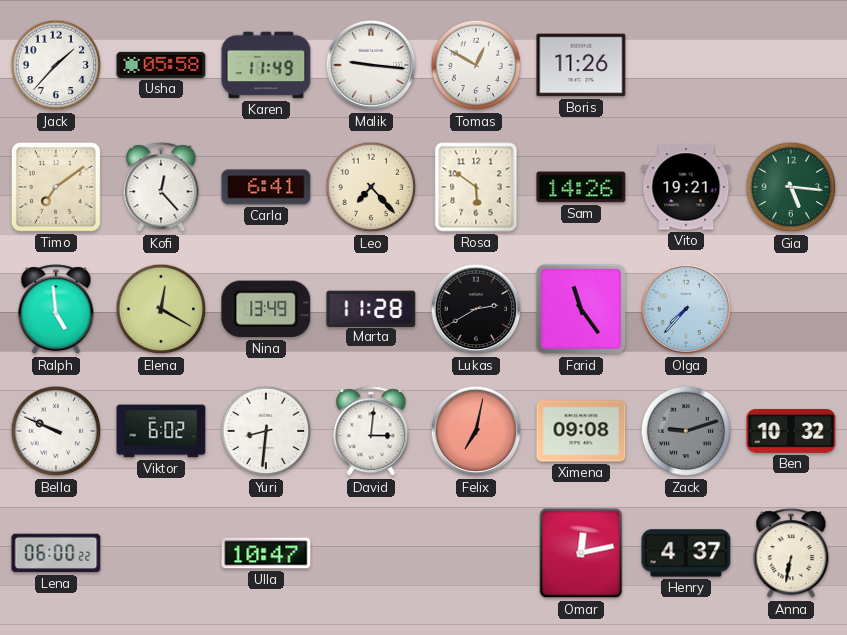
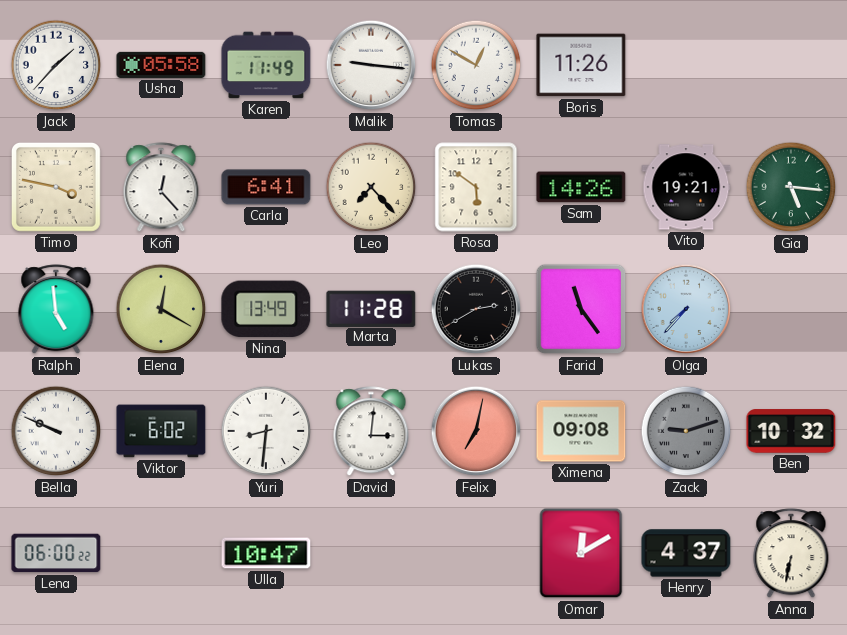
Timo: 7:09 -> 3:47 (56, 187)
Omar: 12:13 -> 12:10 (581, 553)
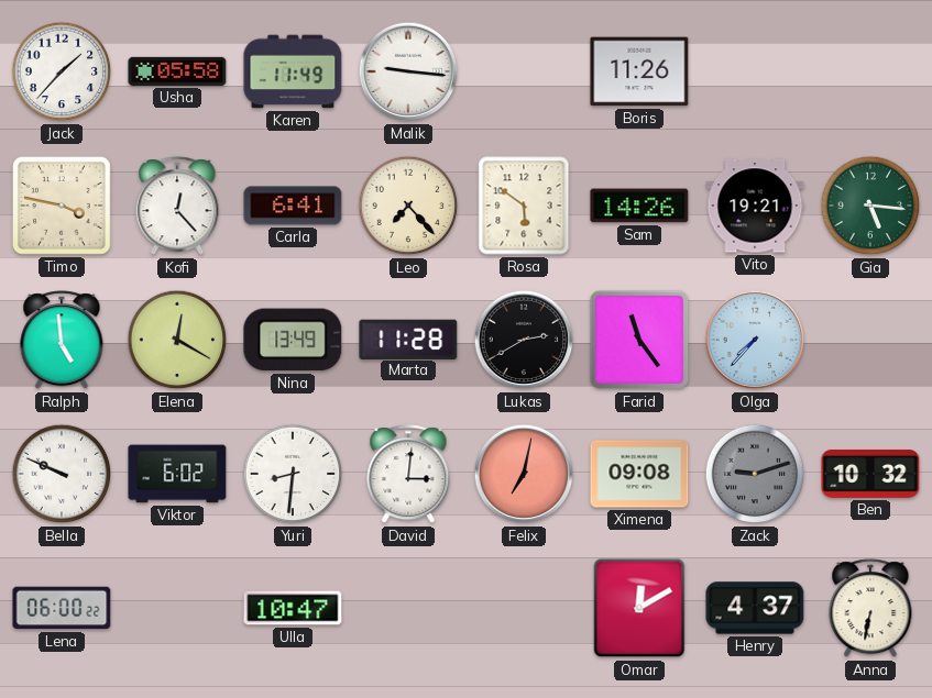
Tomas: 12:50 -> none (476, 65)
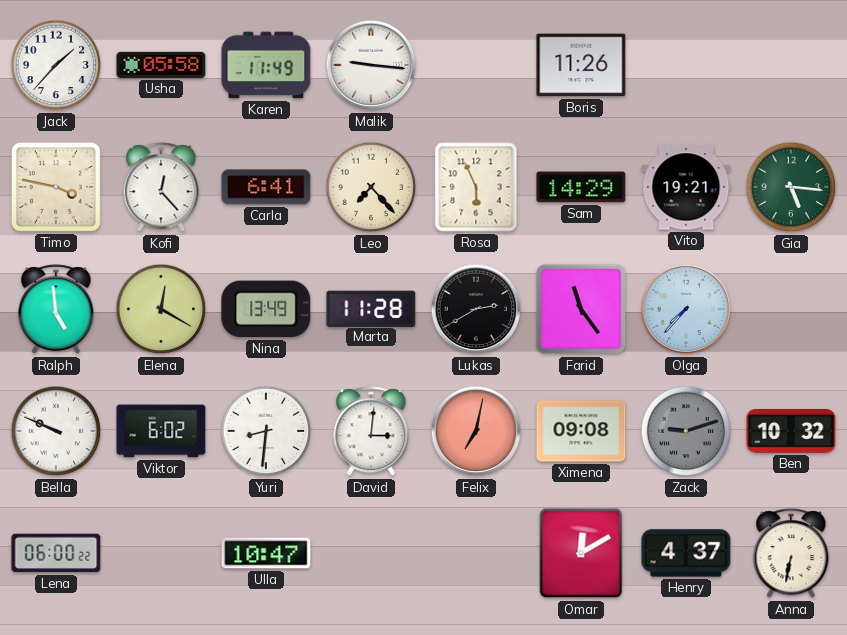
Rosa: 5:51 -> 5:56 (476, 187)
Sam: 14:26 -> 14:29 (581, 187)
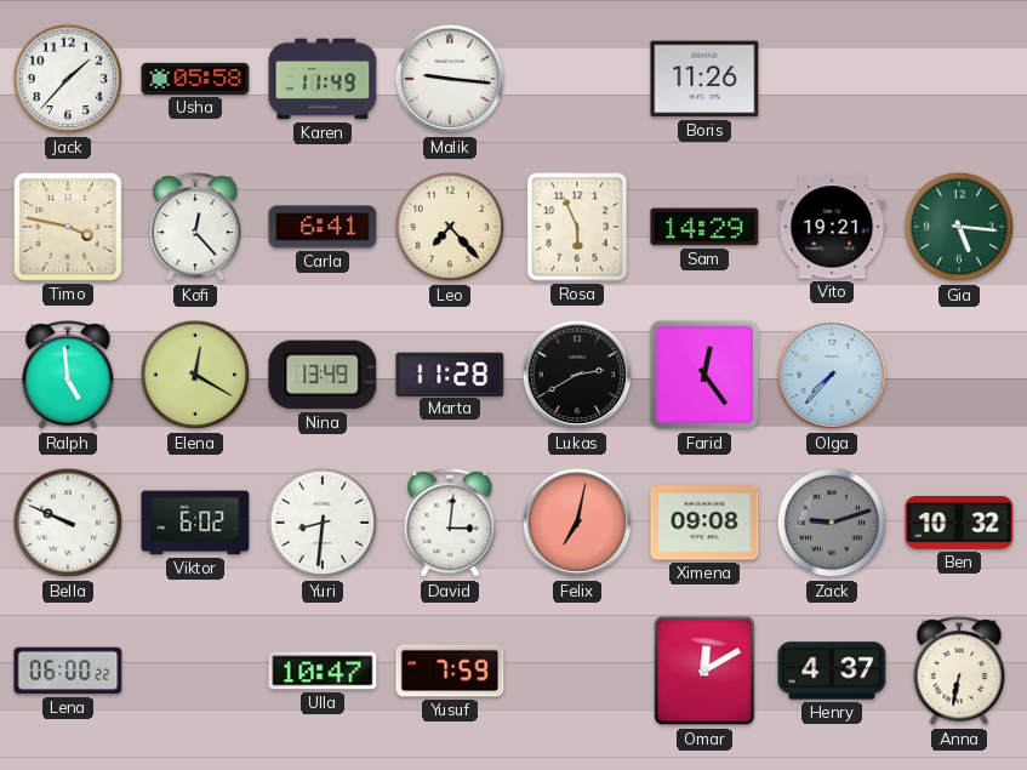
Farid: 11:24 -> 12:24 (704, 375)
Yusuf: none -> 7:59 (450, 671)
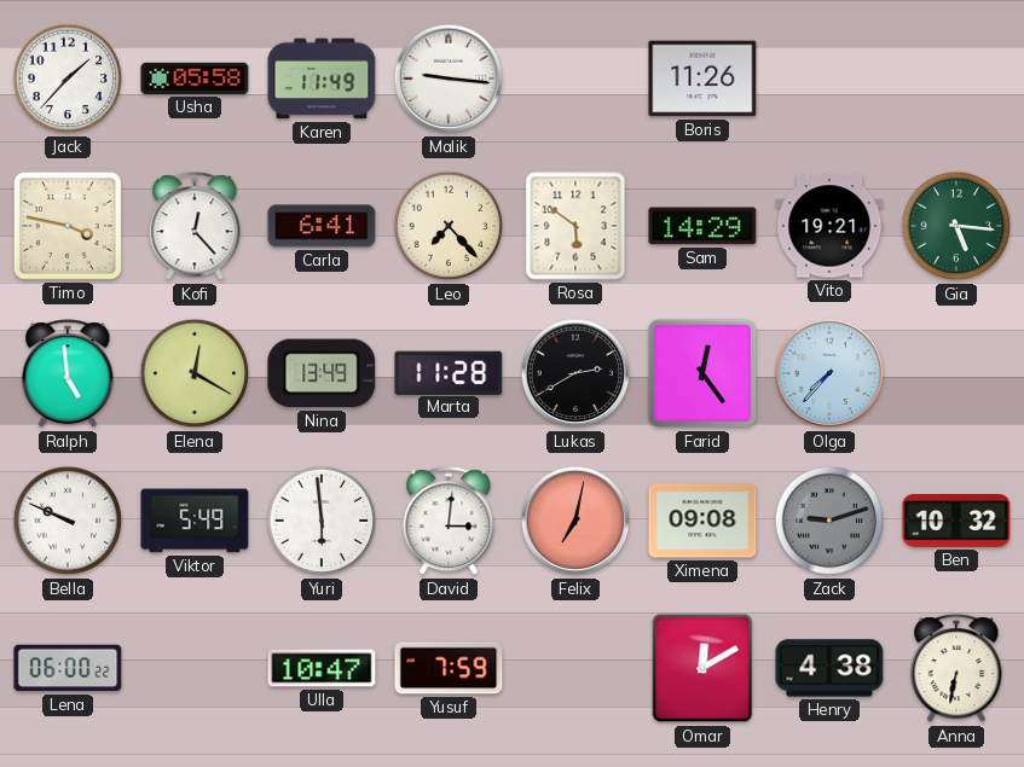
Rosa: 5:56 -> 5:51 (575, 226)
Viktor: 6:02 -> 5:49 (195, 521)
Yuri: 8:31 -> 5:59 (322, 521)
Henry: 4:37 -> 4:38 (829, 668)
